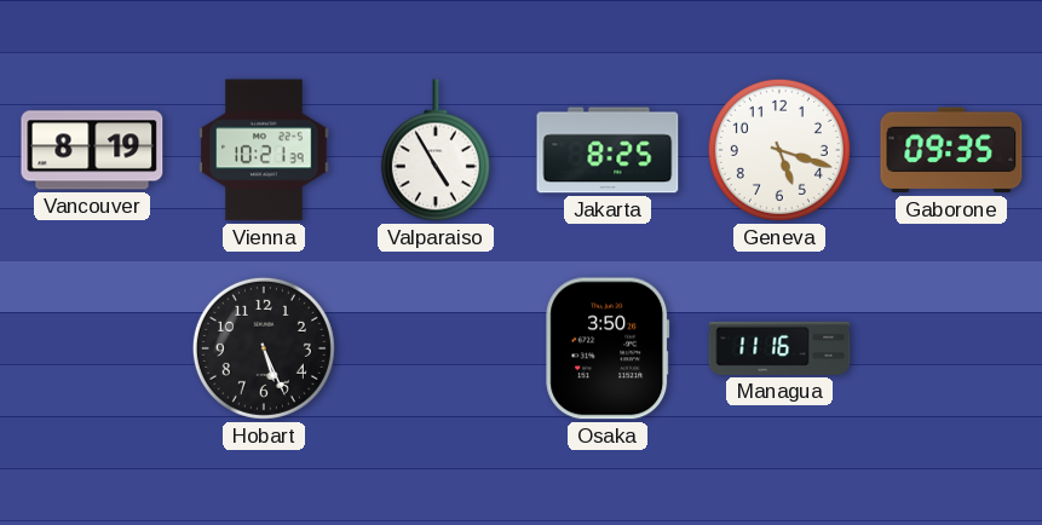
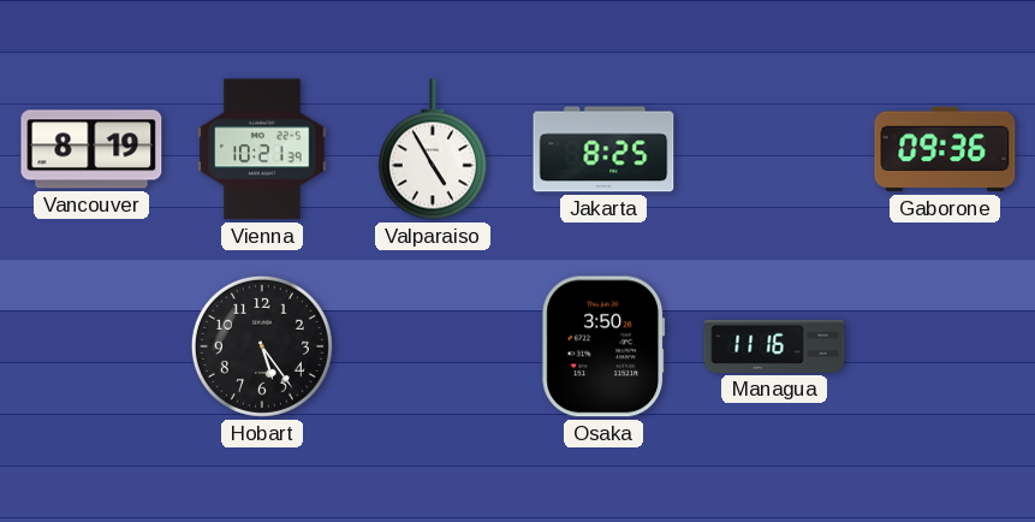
Geneva: 5:18 -> none (779, 150)
Gaborone: 09:35 -> 09:36 (945, 149)
Hobart: 5:26 -> 5:24 (262, 346)
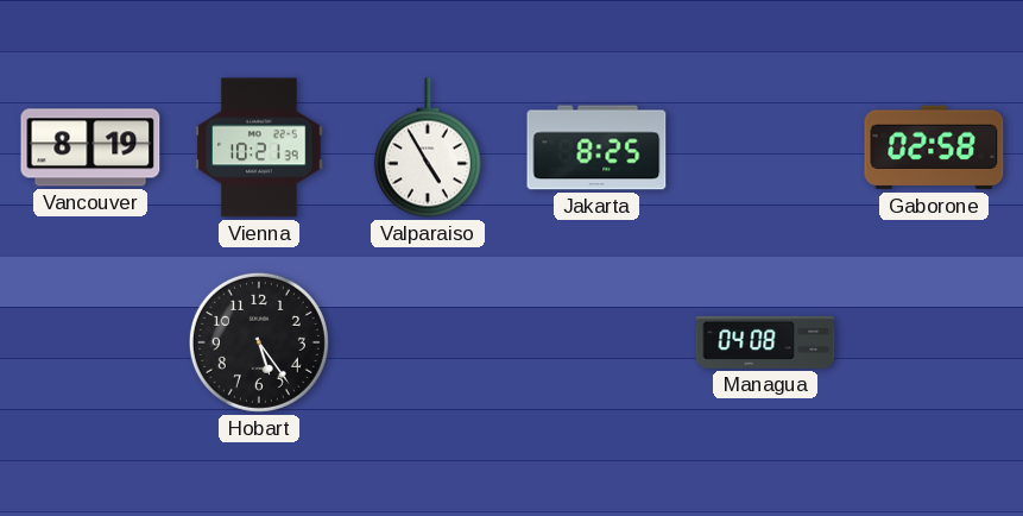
Gaborone: 09:36 -> 02:58 (934, 147)
Osaka: 3:50 -> none (603, 346)
Managua: 11:16 -> 04:08 (765, 342)
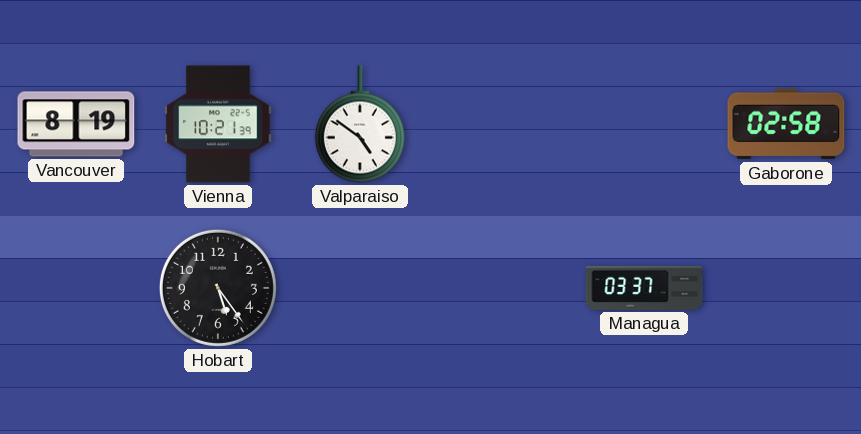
Valparaiso: 4:55 -> 4:51 (360, 124)
Jakarta: 8:25 -> none (596, 147)
Managua: 04:08 -> 03:37 (644, 288)
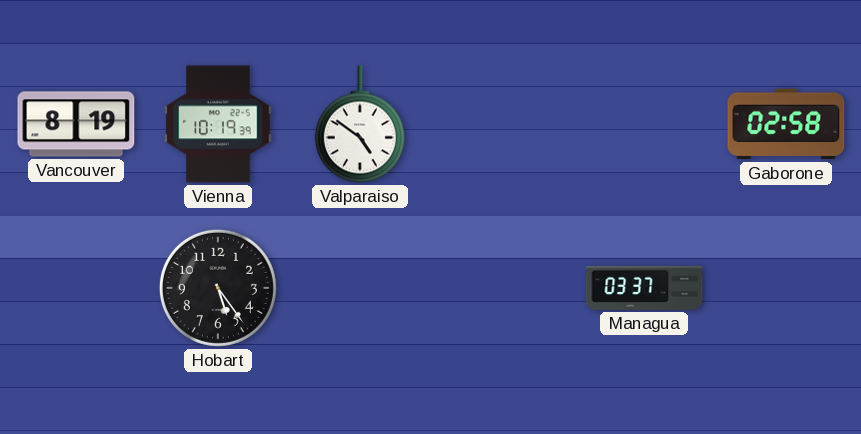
Vienna: 10:21 -> 10:19 (218, 124)
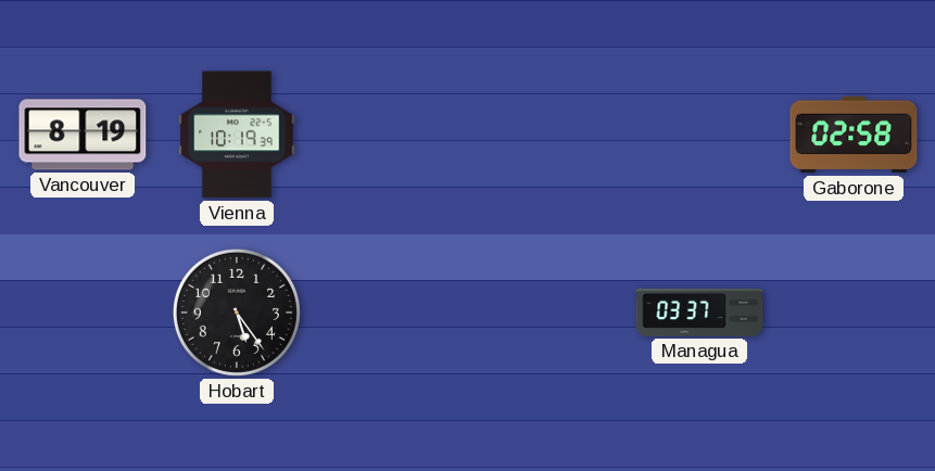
Valparaiso: 4:51 -> none (360, 124)
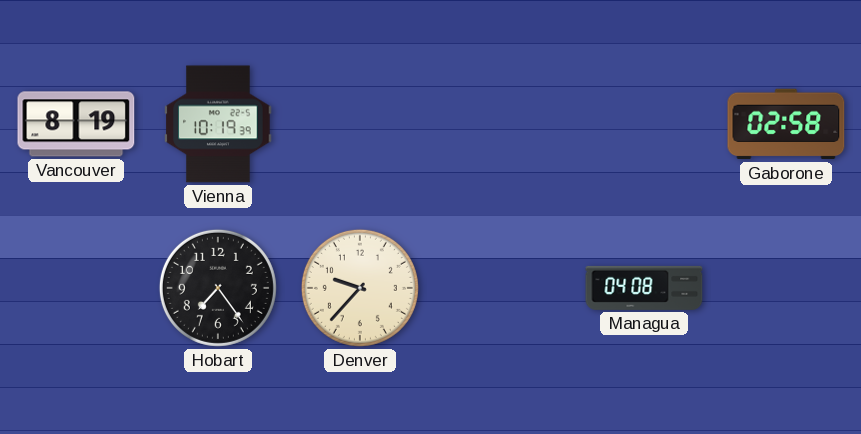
Hobart: 5:24 -> 7:24 (218, 288)
Denver: none -> 9:37 (360, 288)
Managua: 03:37 -> 04:08 (644, 288)
